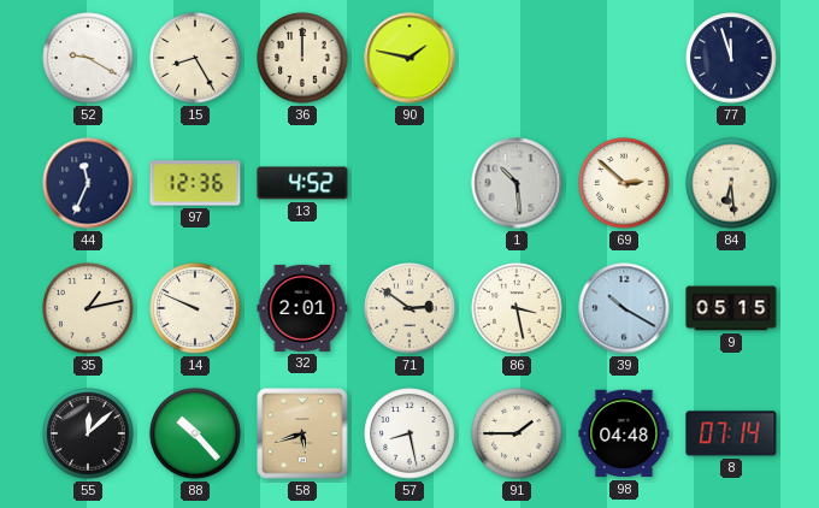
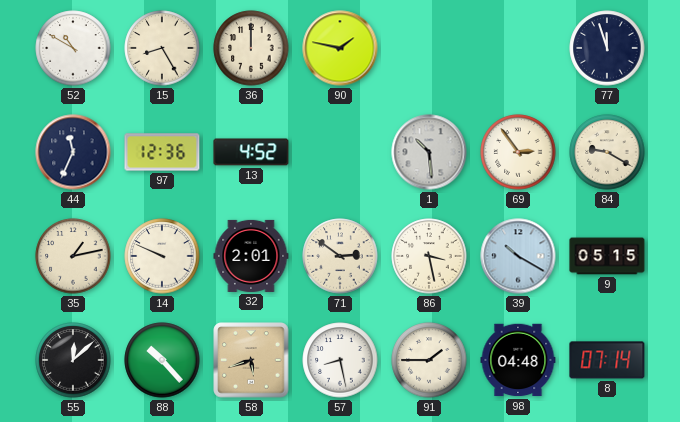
52: 9:20 -> 10:50 (73, 48)
69: 2:52 -> 2:54 (518, 152)
84: 6:29 -> 9:20 (607, 152)
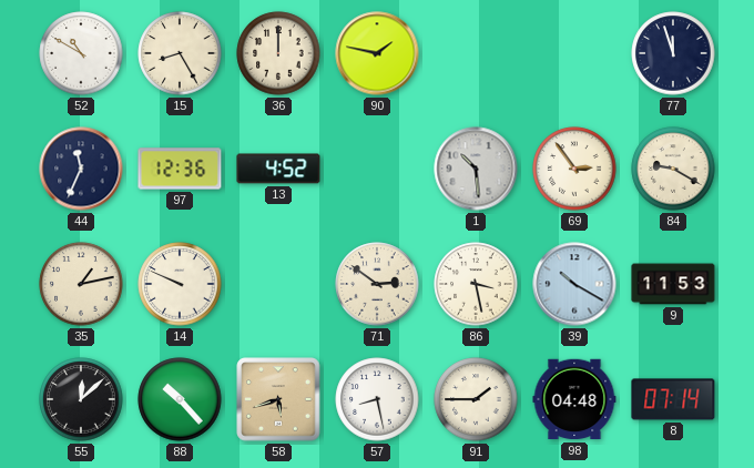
32: 2:01 -> none (251, 256)
9: 05:15 -> 11:53 (673, 284)
